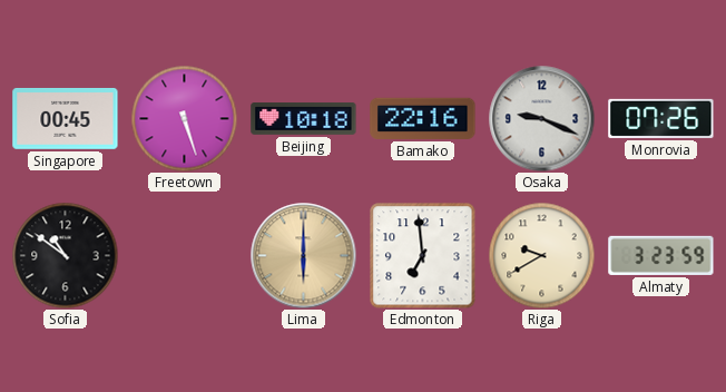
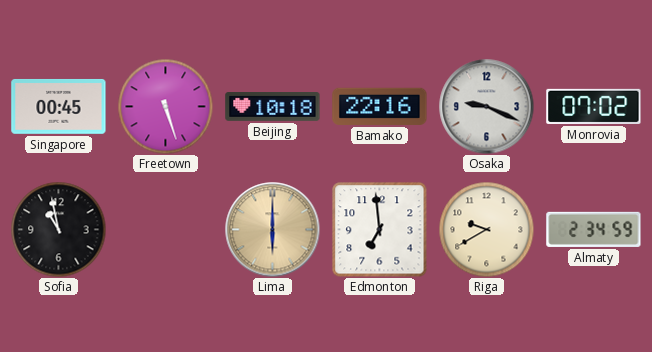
Monrovia: 07:26 -> 07:02 (594, 106)
Sofia: 10:51 -> 10:58 (58, 229)
Almaty: 3:23 -> 2:34 (594, 229)
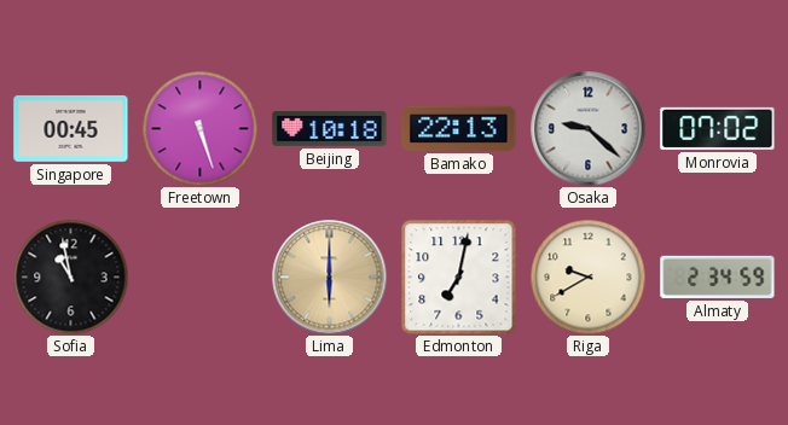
Bamako: 22:16 -> 22:13 (459, 128)
Osaka: 9:19 -> 9:22 (587, 128)
Edmonton: 6:59 -> 7:02 (458, 276)
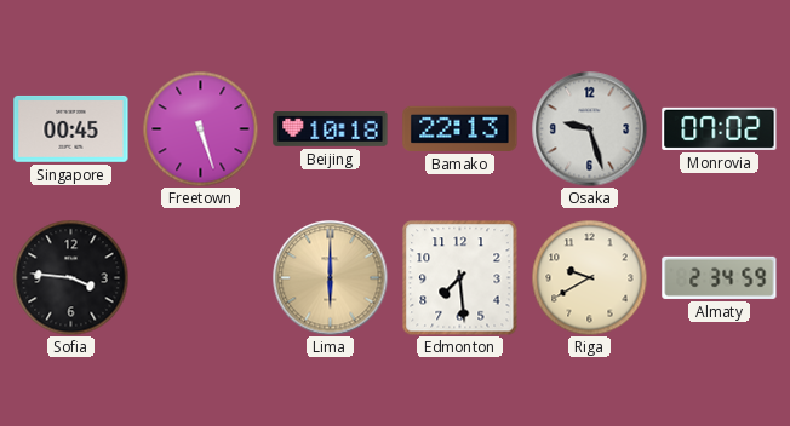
Osaka: 9:22 -> 9:27 (589, 128)
Sofia: 10:58 -> 3:46 (70, 277)
Edmonton: 7:02 -> 7:29 (459, 277)
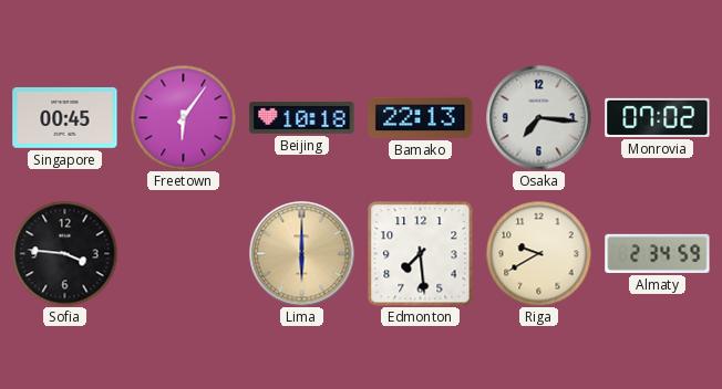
Freetown: 5:27 -> 6:06 (183, 117)
Osaka: 9:27 -> 7:16 (538, 117)
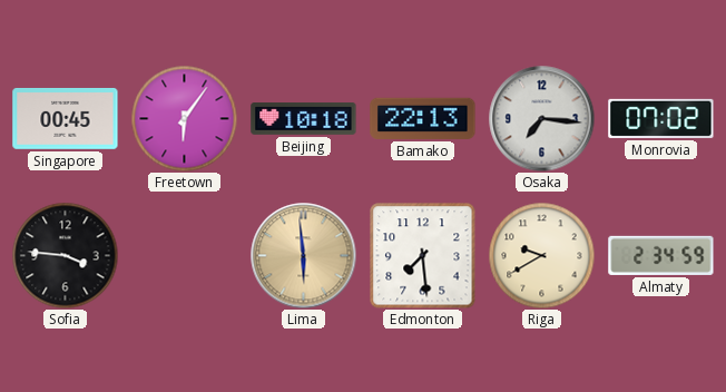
Lima: 6:00 -> 5:59 (303, 255)
